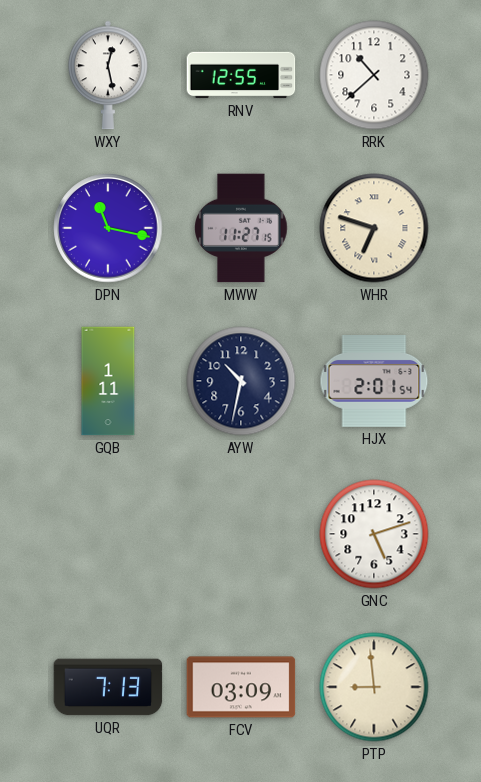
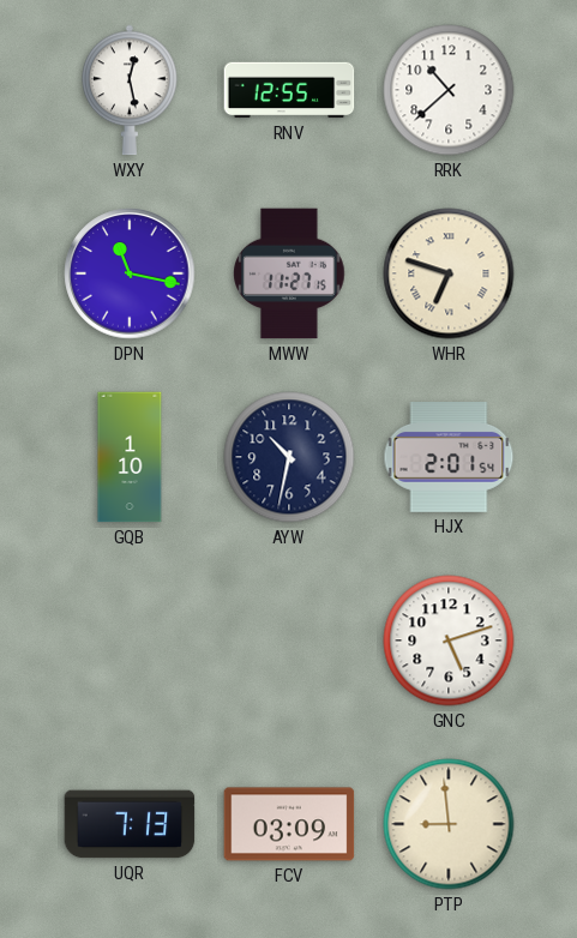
GQB: 1:11 -> 1:10 (130, 457)
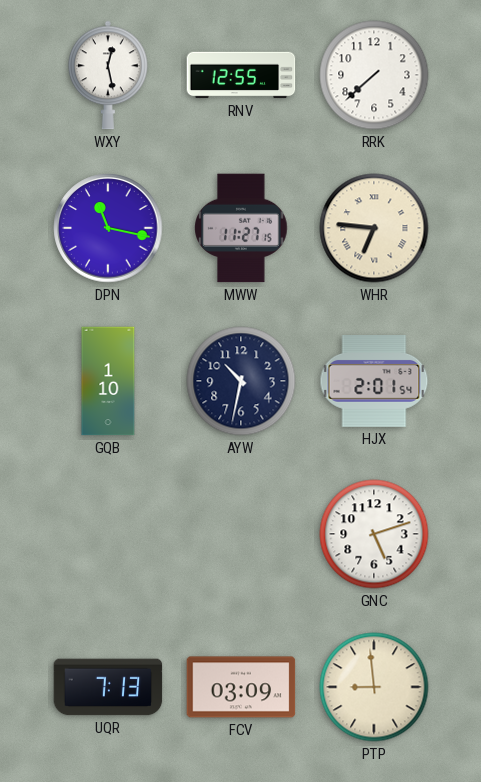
RRK: 10:38 -> 7:38 (374, 75)
WHR: 6:48 -> 6:46 (374, 228)
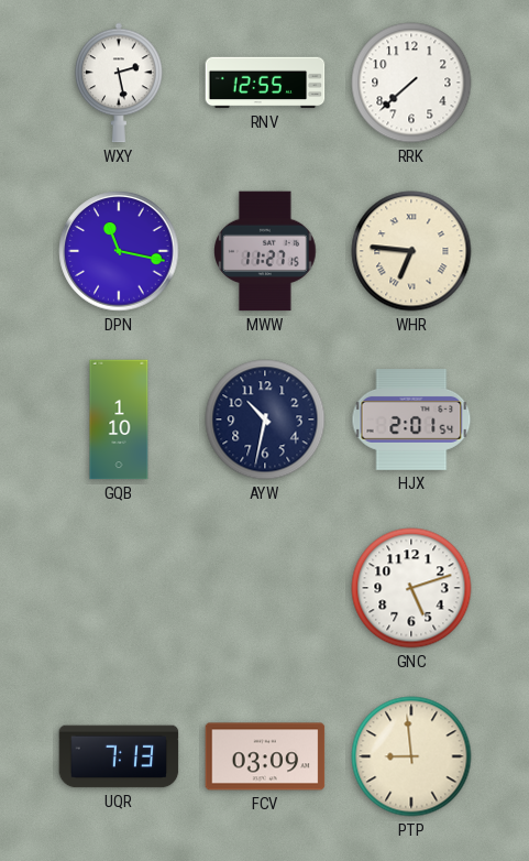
WXY: 12:28 -> 2:28 (120, 83)
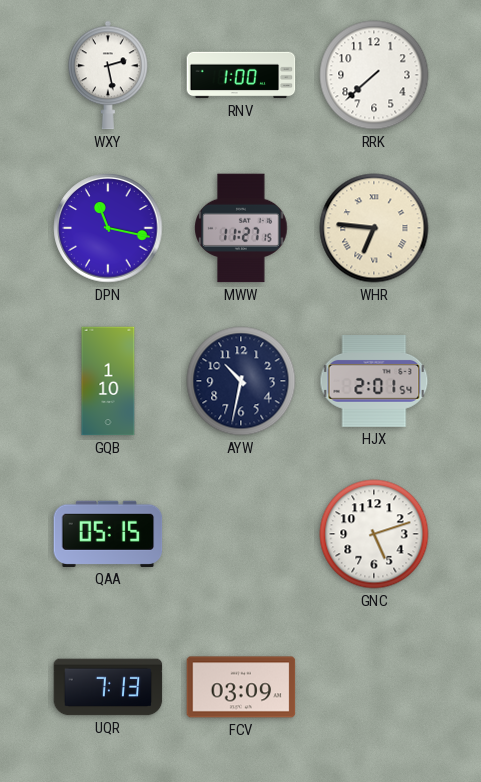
RNV: 12:55 -> 1:00 (241, 75)
QAA: none -> 05:15 (108, 534)
PTP: 8:59 -> none (411, 756)
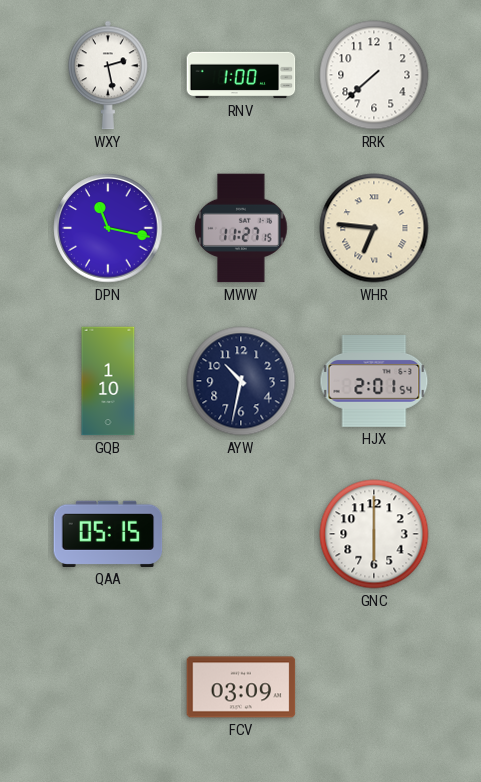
GNC: 5:12 -> 6:00 (374, 534)
UQR: 7:13 -> none (108, 687)
